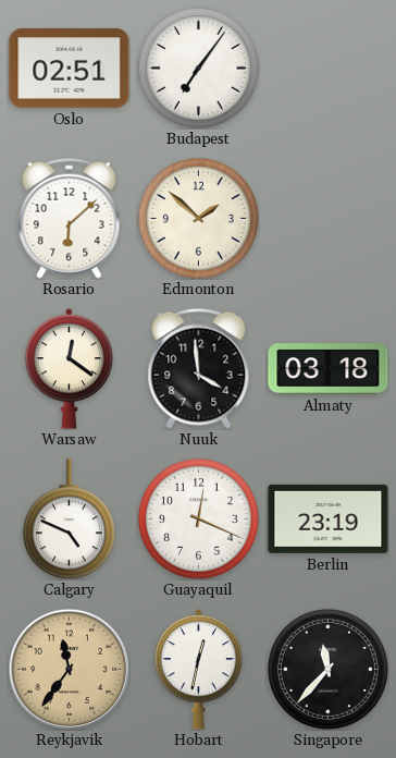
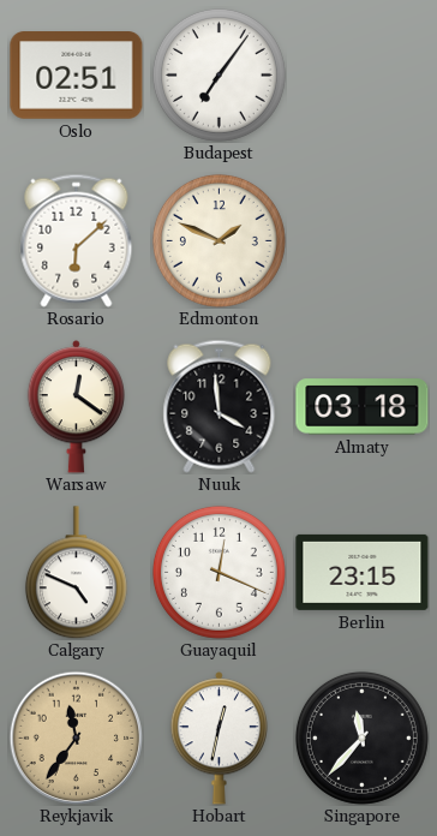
Edmonton: 1:52 -> 1:49 (218, 240)
Berlin: 23:19 -> 23:15 (363, 572)
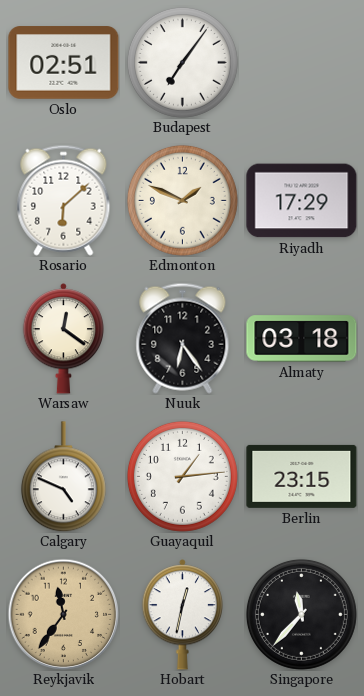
Riyadh: none -> 17:29 (302, 201)
Nuuk: 3:59 -> 6:24 (183, 338)
Guayaquil: 12:19 -> 1:14 (182, 476)
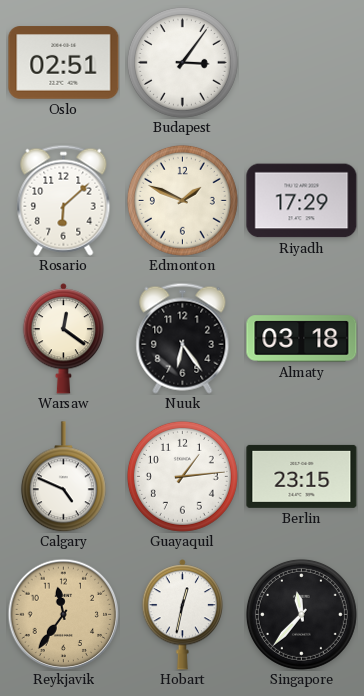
Budapest: 7:06 -> 3:06 (182, 62)
